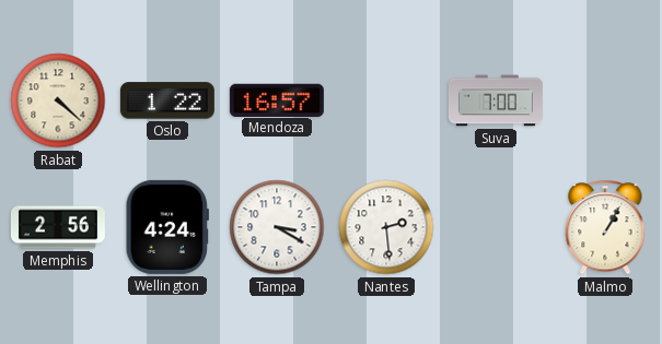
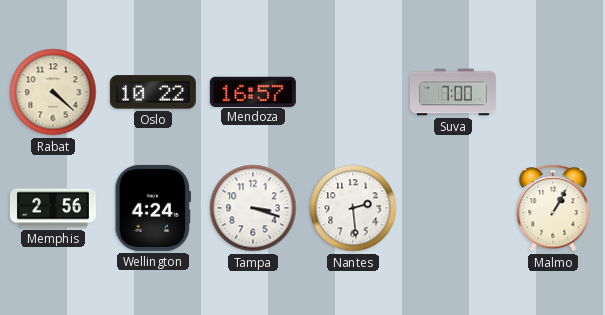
Oslo: 1:22 -> 10:22 (153, 92)
Tampa: 3:20 -> 3:18 (253, 208)
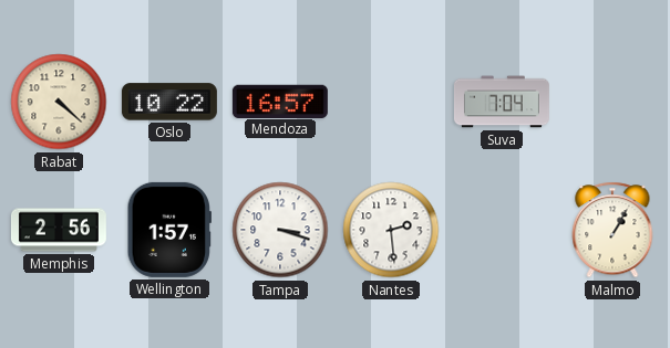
Suva: 7:00 -> 7:04 (502, 102)
Wellington: 4:24 -> 1:57 (168, 230)
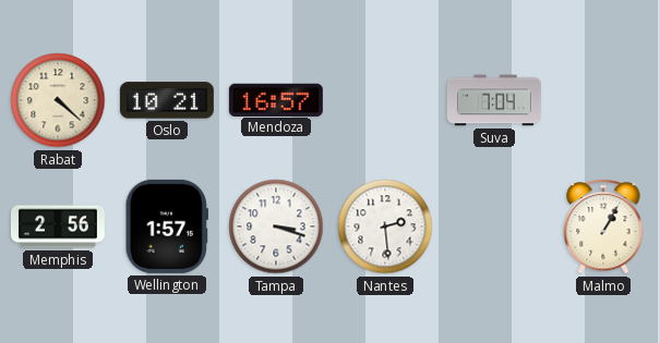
Oslo: 10:22 -> 10:21 (167, 100)
